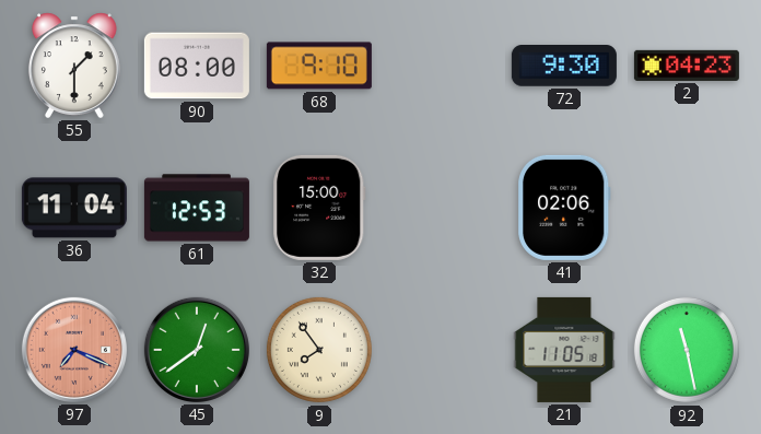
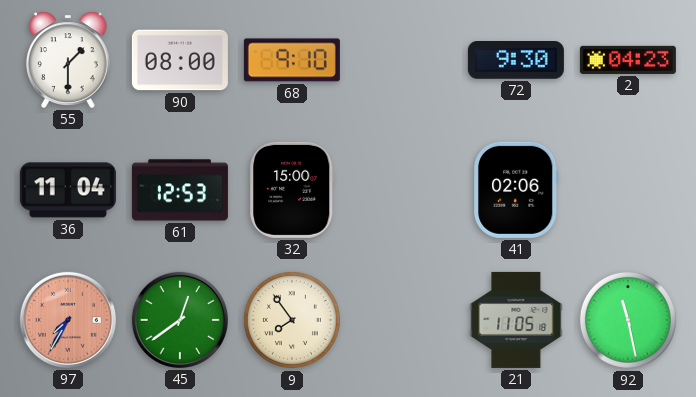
97: 7:19 -> 7:35 (68, 320)
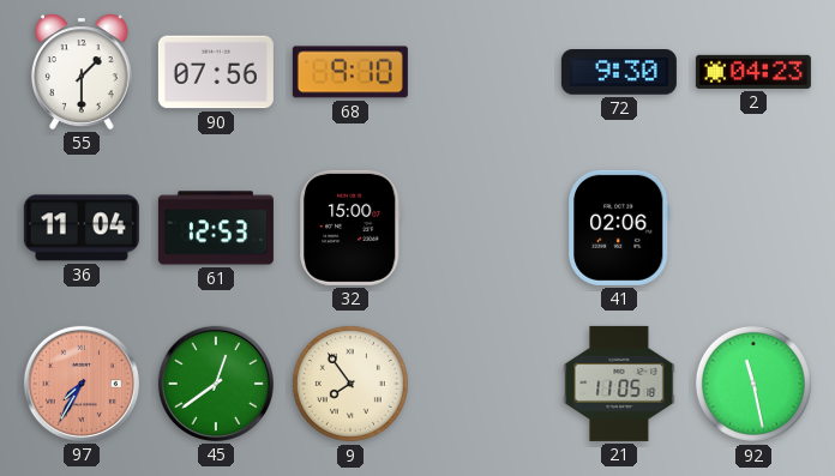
90: 08:00 -> 07:56 (216, 72)
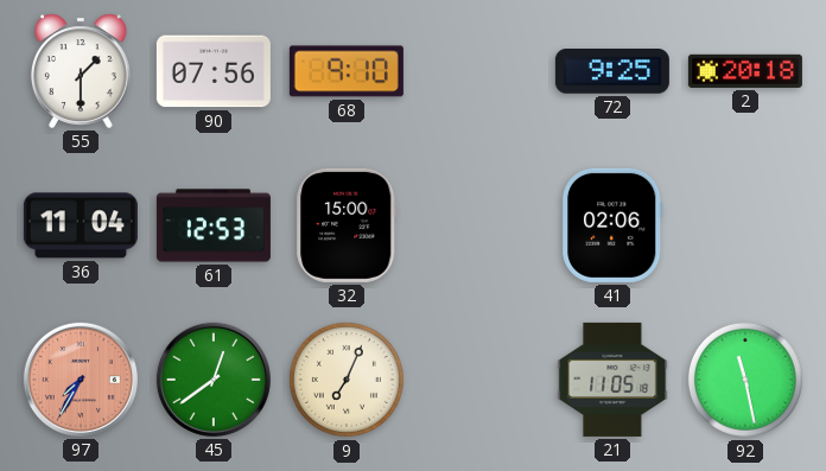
72: 9:30 -> 9:25 (612, 71)
2: 04:23 -> 20:18 (745, 71)
9: 7:54 -> 7:04 (347, 380)
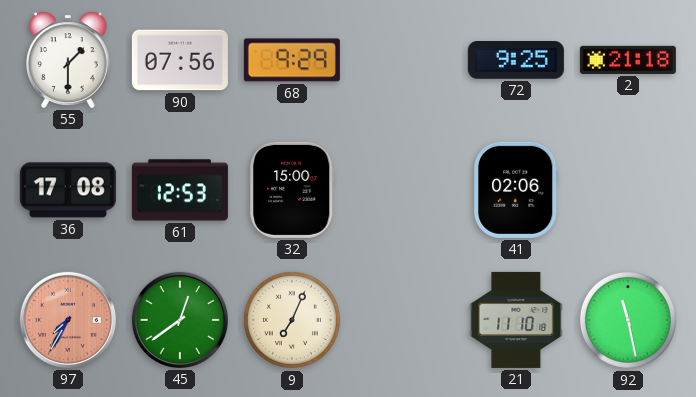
68: 9:10 -> 9:29 (292, 60)
2: 20:18 -> 21:18 (628, 60)
36: 11:04 -> 17:08 (68, 190)
21: 11:05 -> 11:10 (516, 320)
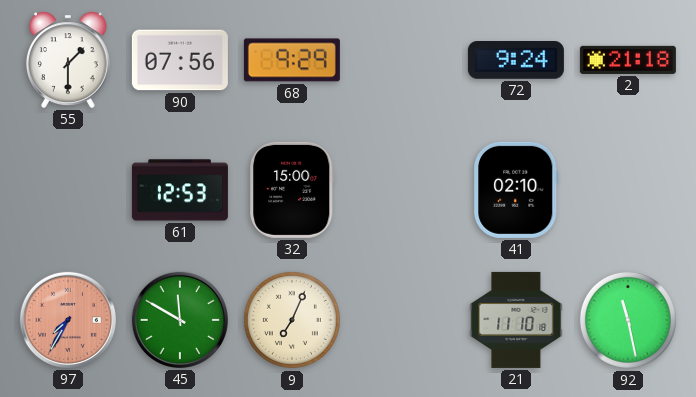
72: 9:25 -> 9:24 (516, 60)
36: 17:08 -> none (68, 190)
41: 02:06 -> 02:10 (517, 190)
45: 12:39 -> 11:50 (180, 320)
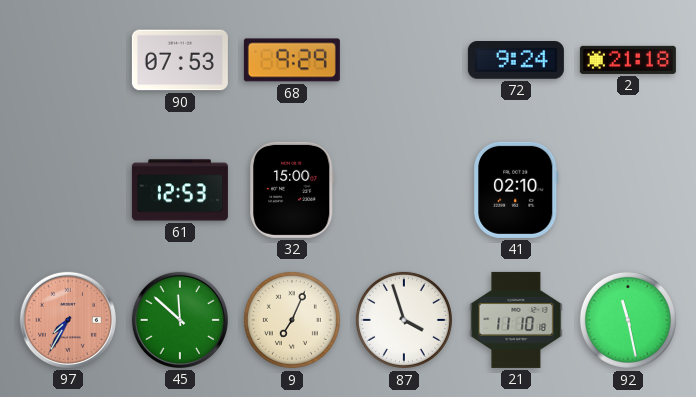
55: 1:30 -> none (68, 60)
90: 07:56 -> 07:53 (180, 60)
45: 11:50 -> 11:52 (180, 320)
87: none -> 3:57 (404, 320)
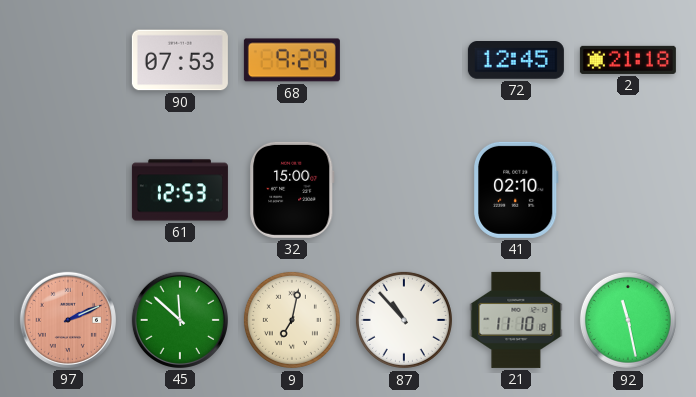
72: 9:24 -> 12:45 (516, 60)
97: 7:35 -> 2:11 (68, 320)
9: 7:04 -> 7:02 (292, 320)
87: 3:57 -> 10:53 (404, 320)
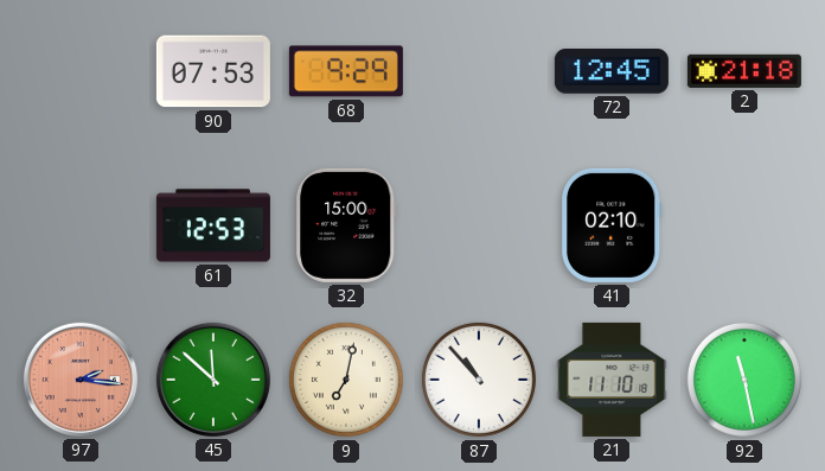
97: 2:11 -> 2:16 (81, 380)
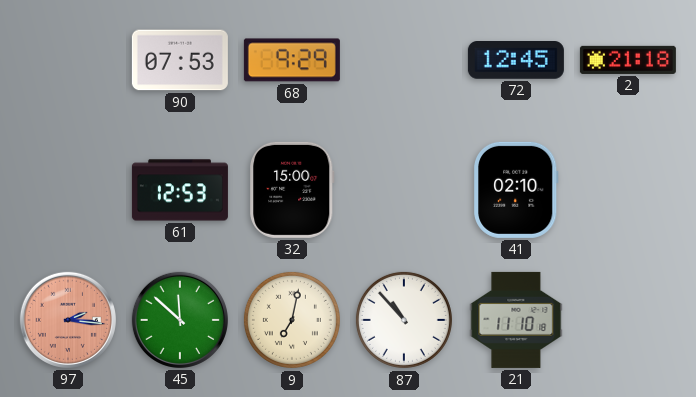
92: 11:28 -> none (744, 380)
